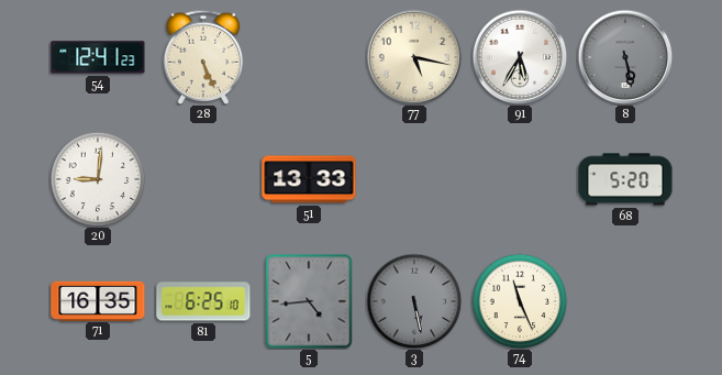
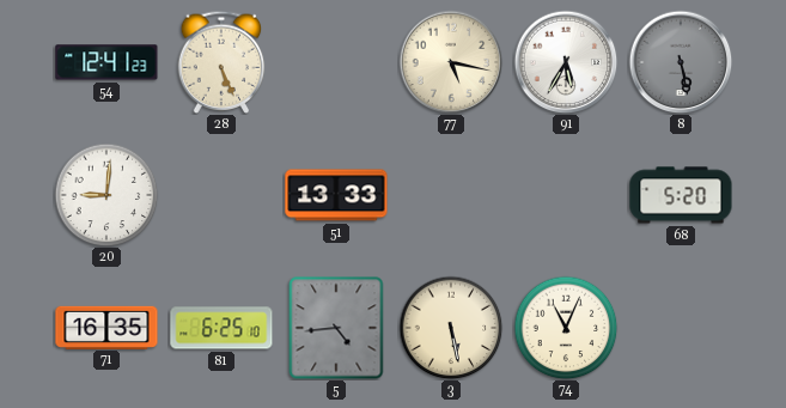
3 dial: grey -> cream (451, 328)
74: 11:26 -> 11:04 (566, 328)
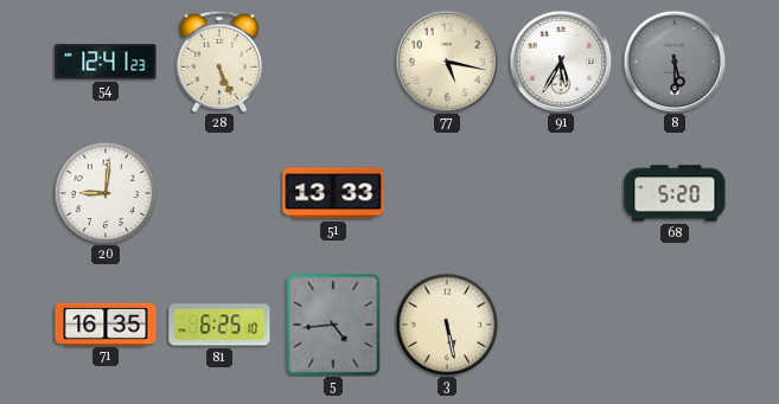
8: 5:28 -> 5:30 (675, 62)
74: 11:04 -> none (566, 328)
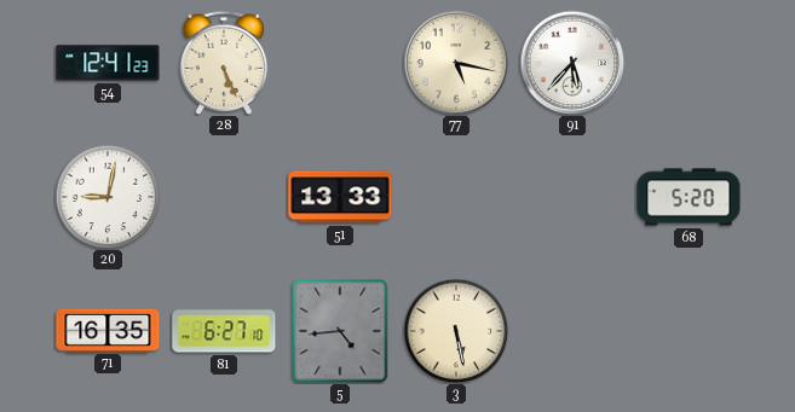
91: 5:35 -> 5:37 (572, 63)
8: 5:30 -> none (675, 62)
20: 9:01 -> 9:02 (108, 197)
81: 6:25 -> 6:27 (224, 331)
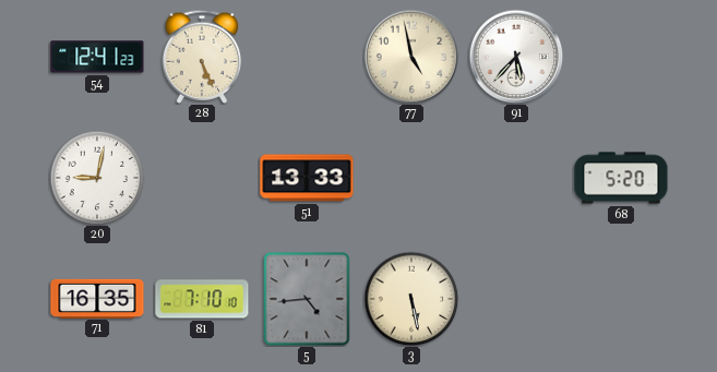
77: 5:17 -> 4:58 (411, 57)
81: 6:27 -> 7:10 (202, 299)
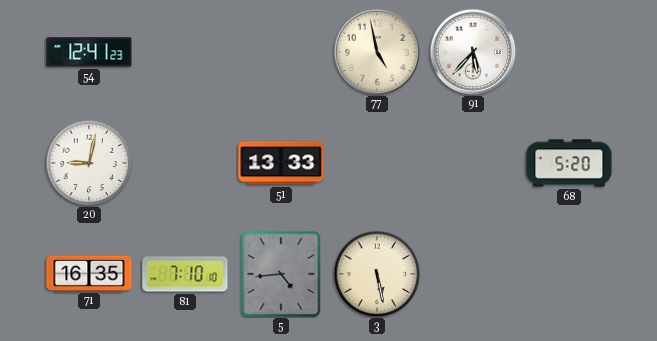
28: 5:26 -> none (202, 57)
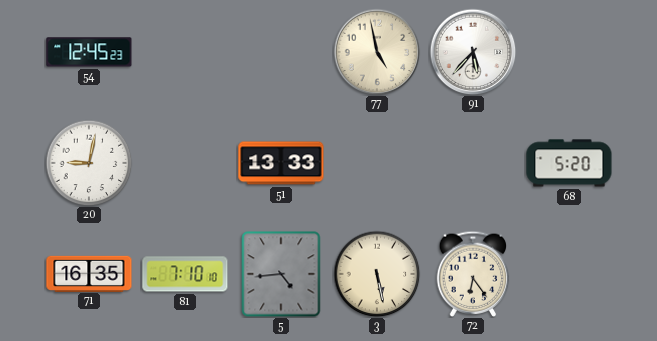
54: 12:41 -> 12:45 (89, 52)
72: none -> 6:24 (473, 274)
